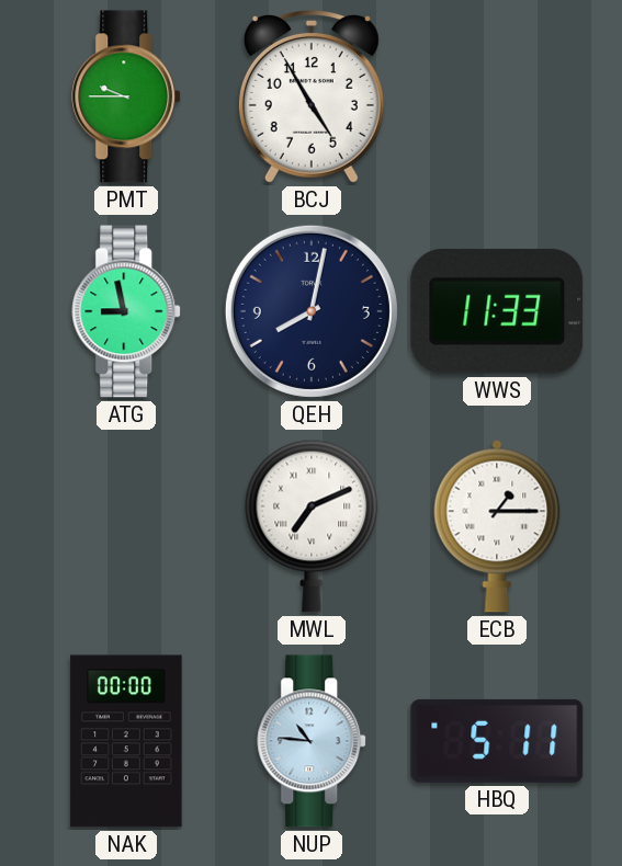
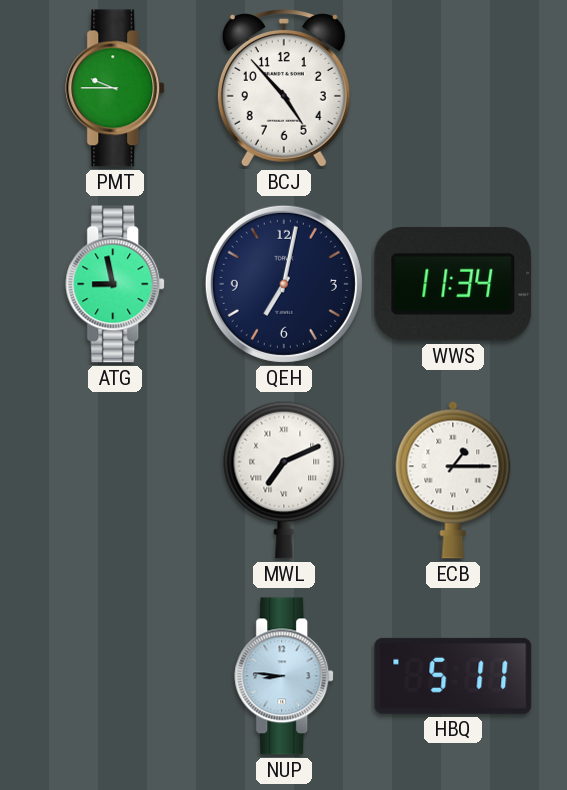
BCJ: 4:55 -> 4:53 (284, 88)
QEH: 8:02 -> 7:02 (284, 284)
WWS: 11:33 -> 11:34 (453, 284)
NAK: 00:00 -> none (126, 741)
NUP: 10:46 -> 8:46 (285, 676)
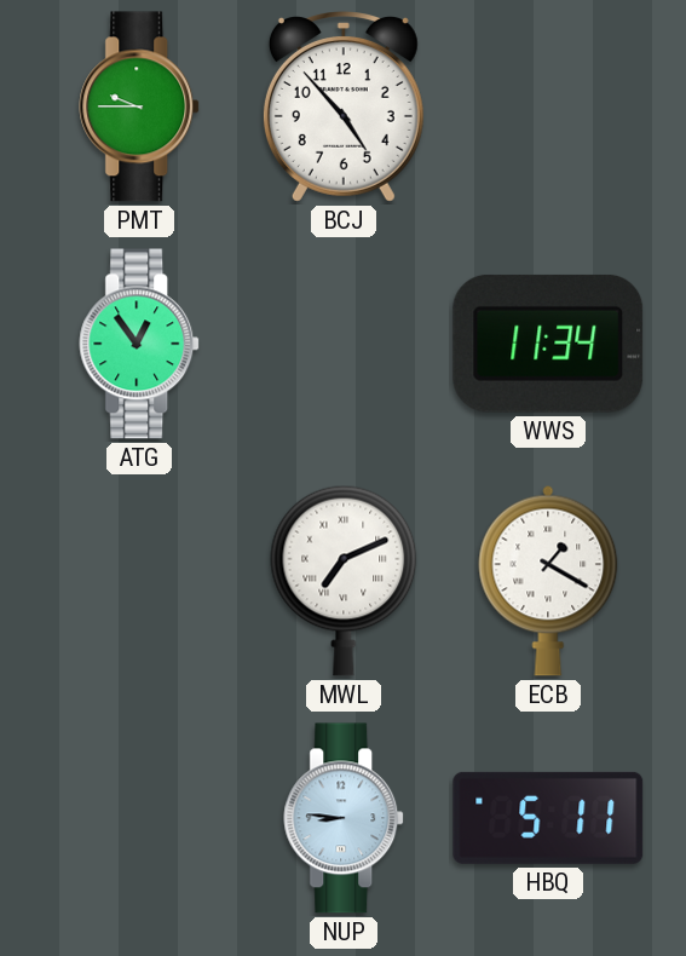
ATG: 8:58 -> 12:54 (140, 344)
QEH: 7:02 -> none (284, 284)
ECB: 1:15 -> 1:20 (548, 581)
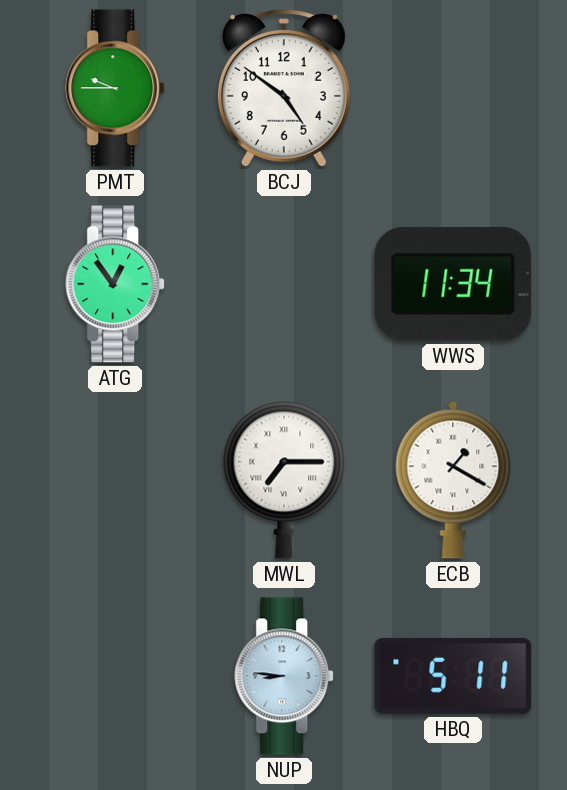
BCJ: 4:53 -> 4:51 (284, 88)
MWL: 7:11 -> 7:15 (284, 480)
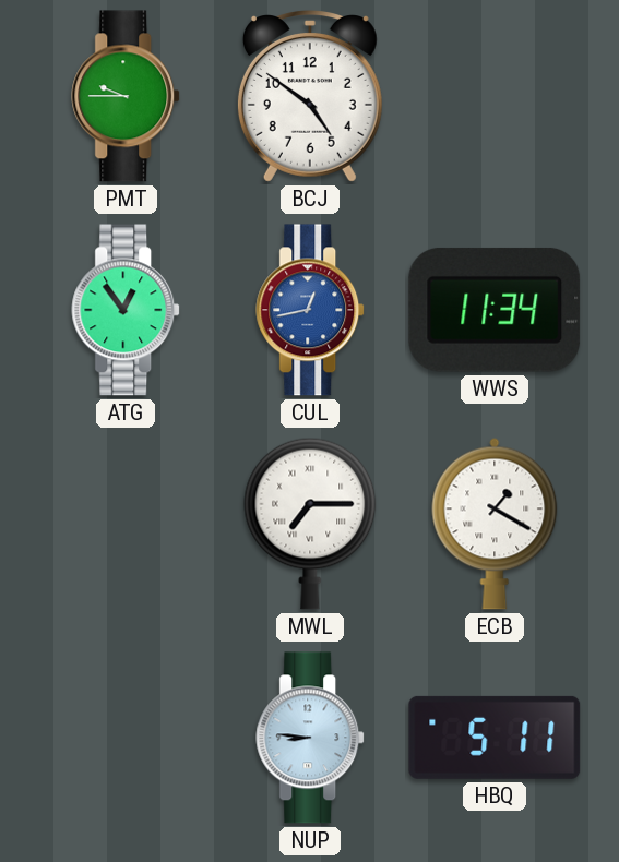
CUL: none -> 12:43 (311, 310)
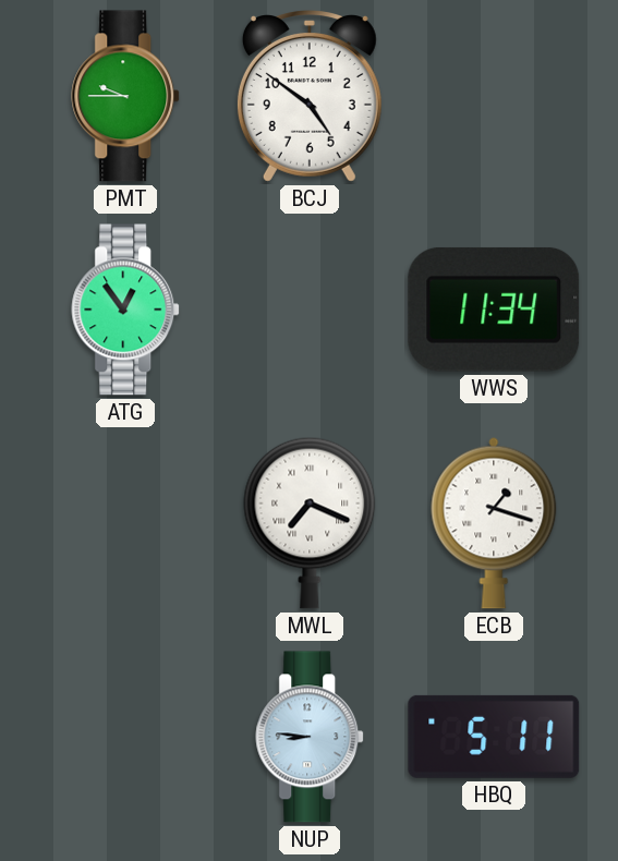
CUL: 12:43 -> none (311, 310)
MWL: 7:15 -> 7:19 (310, 523)
ECB: 1:20 -> 1:18 (494, 523)
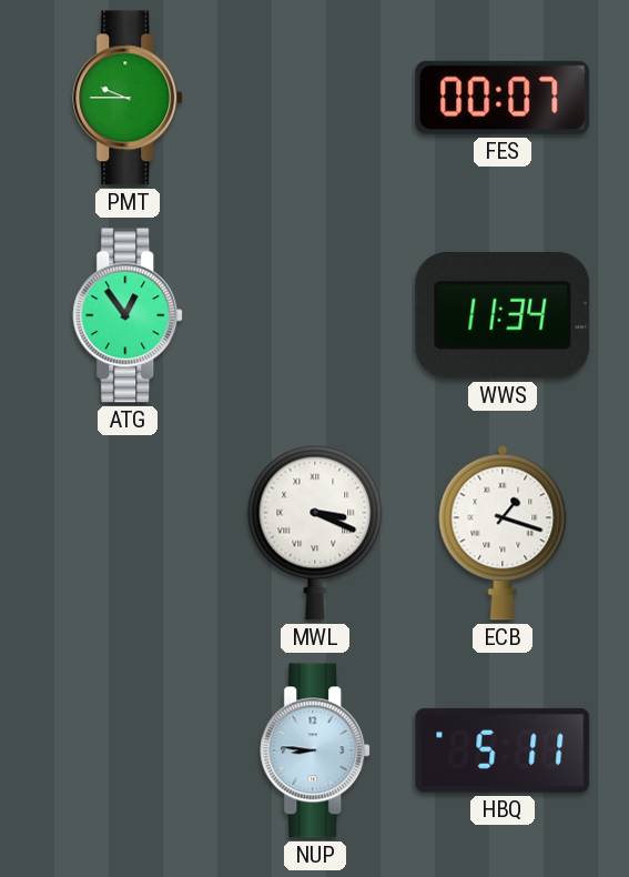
BCJ: 4:51 -> none (310, 96)
FES: none -> 00:07 (503, 98)
MWL: 7:19 -> 3:19 (315, 533)
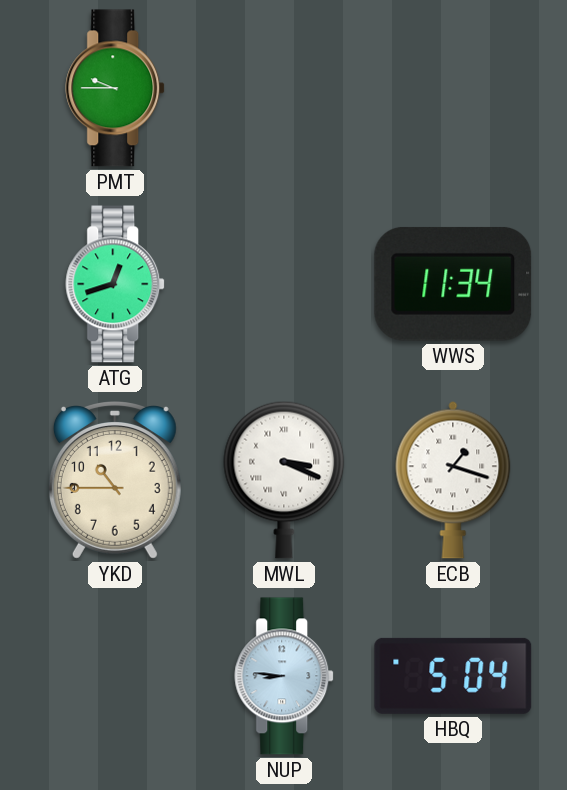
FES: 00:07 -> none (503, 98)
ATG: 12:54 -> 12:42 (116, 284)
YKD: none -> 10:45 (115, 480)
HBQ: 5:11 -> 5:04 (453, 676)
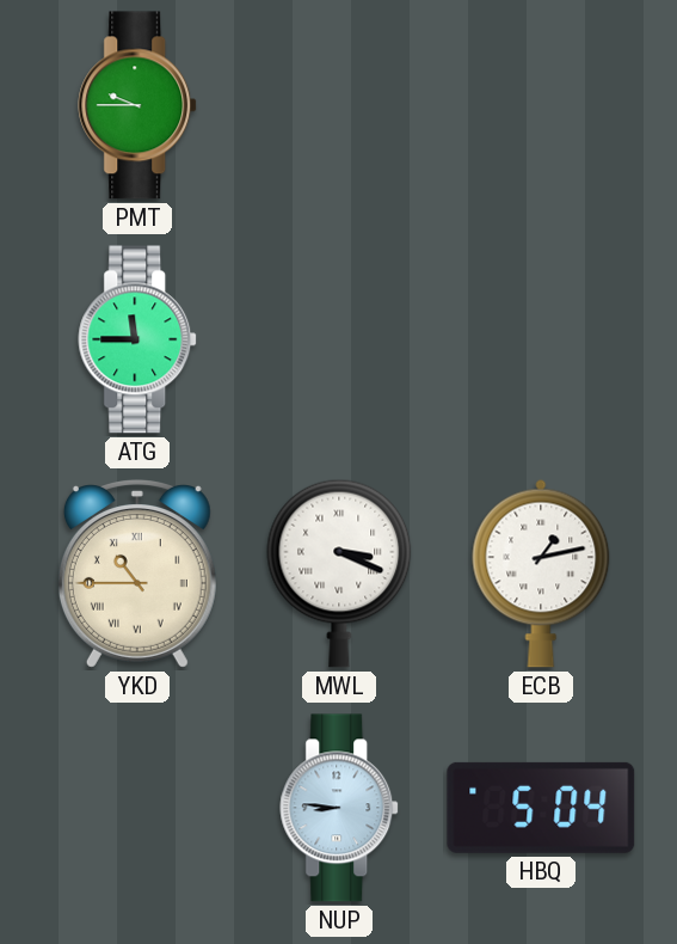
ATG: 12:42 -> 11:45 (139, 339)
WWS: 11:34 -> none (453, 284)
YKD numerals: Arabic -> Roman (137, 574)
ECB: 1:18 -> 1:13 (541, 574)
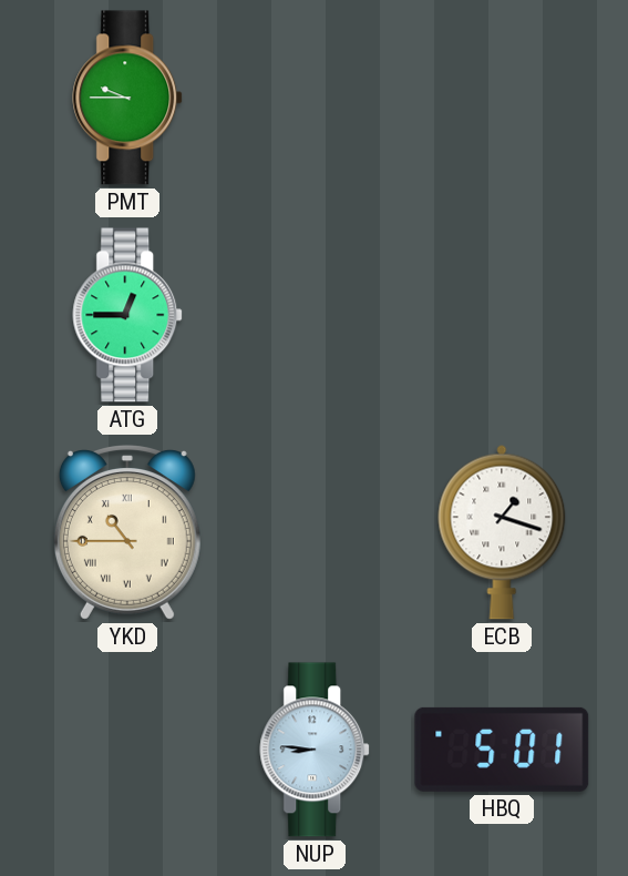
ATG: 11:45 -> 12:45 (128, 315)
MWL: 3:19 -> none (339, 574)
ECB: 1:13 -> 1:18 (502, 532)
HBQ: 5:04 -> 5:01 (502, 750)
